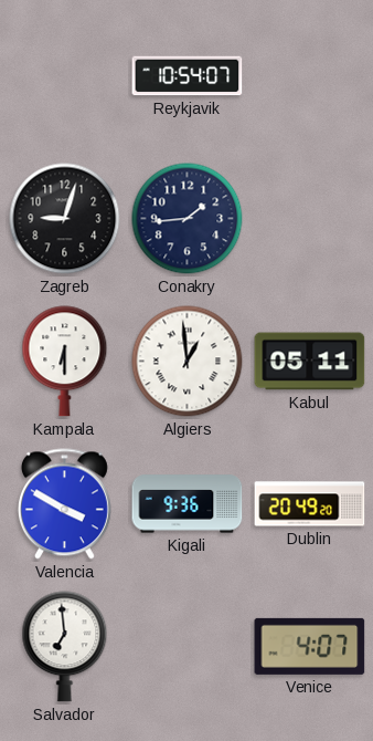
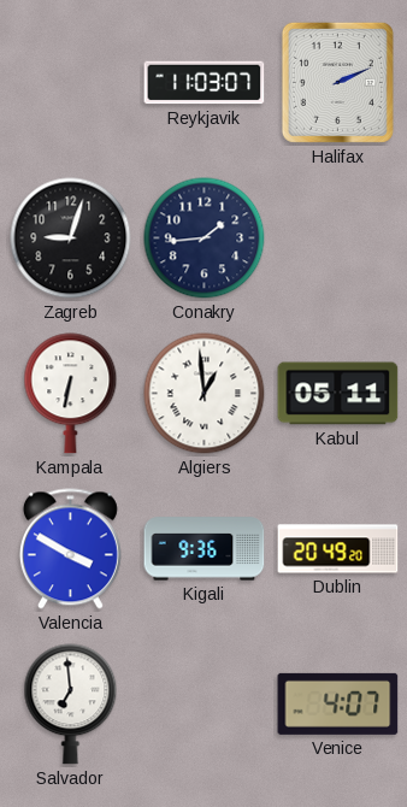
Reykjavik: 10:54 -> 11:03 (205, 83)
Halifax: none -> 2:11 (337, 82)
Kampala: 6:30 -> 6:32 (71, 394)
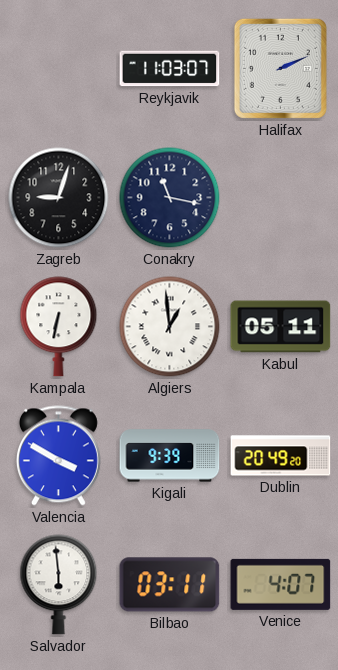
Conakry: 1:44 -> 11:17 (170, 198)
Kigali: 9:36 -> 9:39 (170, 456)
Salvador: 6:59 -> 5:59 (59, 585)
Bilbao: none -> 03:11 (170, 585)
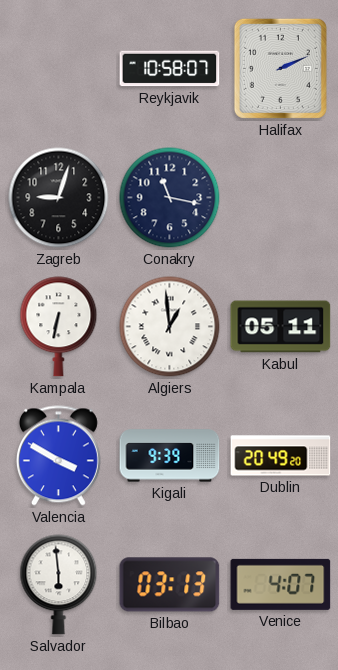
Reykjavik: 11:03 -> 10:58 (170, 69)
Bilbao: 03:11 -> 03:13 (170, 585)
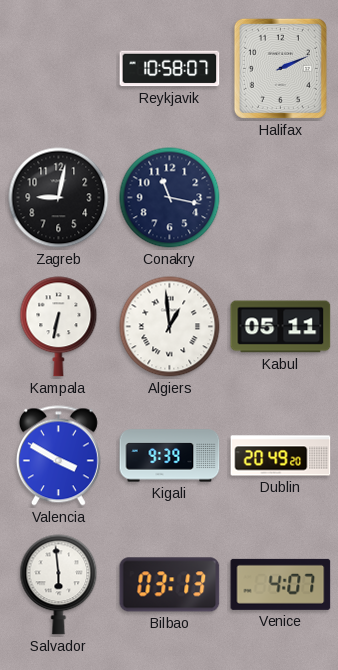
Zagreb: 9:03 -> 9:02 (59, 198)
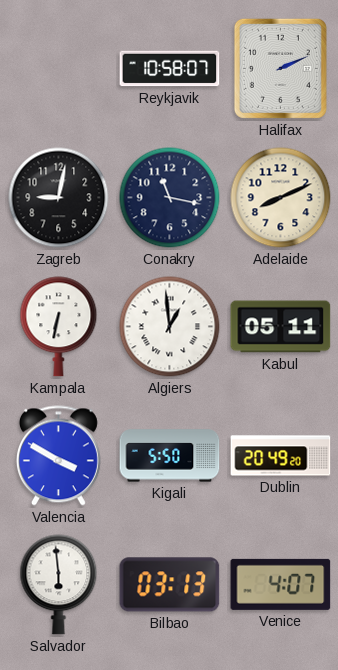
Adelaide: none -> 8:11 (281, 198)
Kigali: 9:39 -> 5:50 (170, 456)
